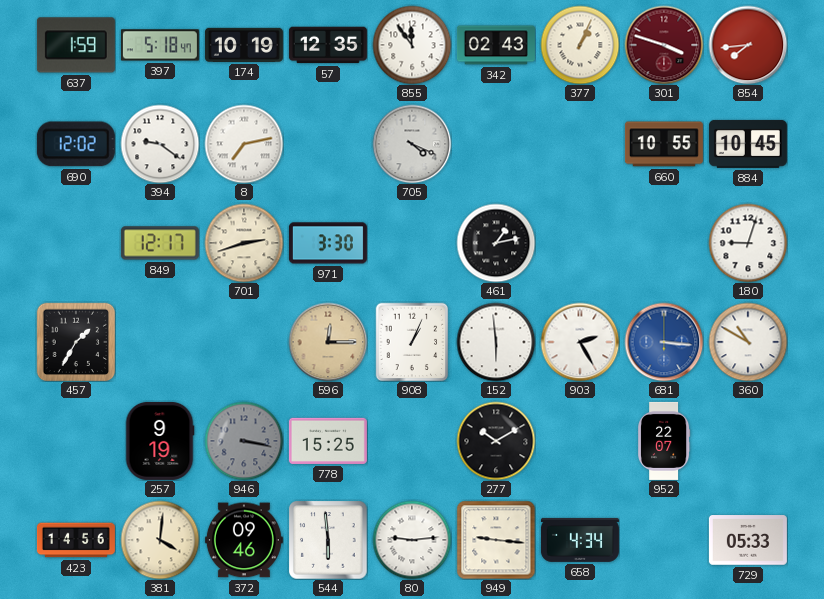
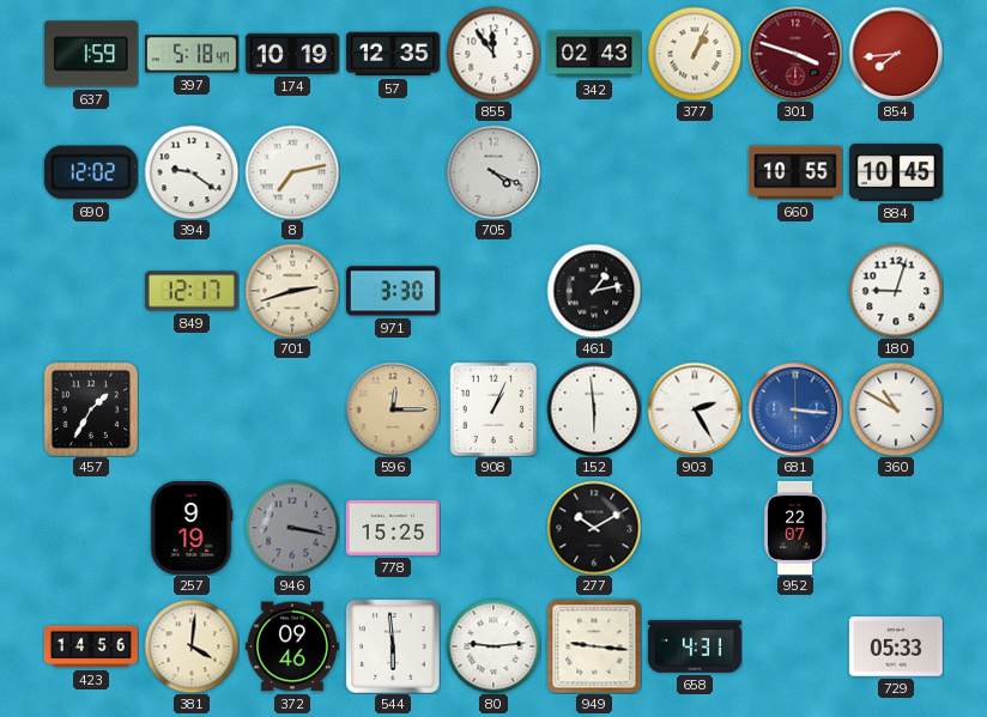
658: 4:34 -> 4:31 (695, 646)
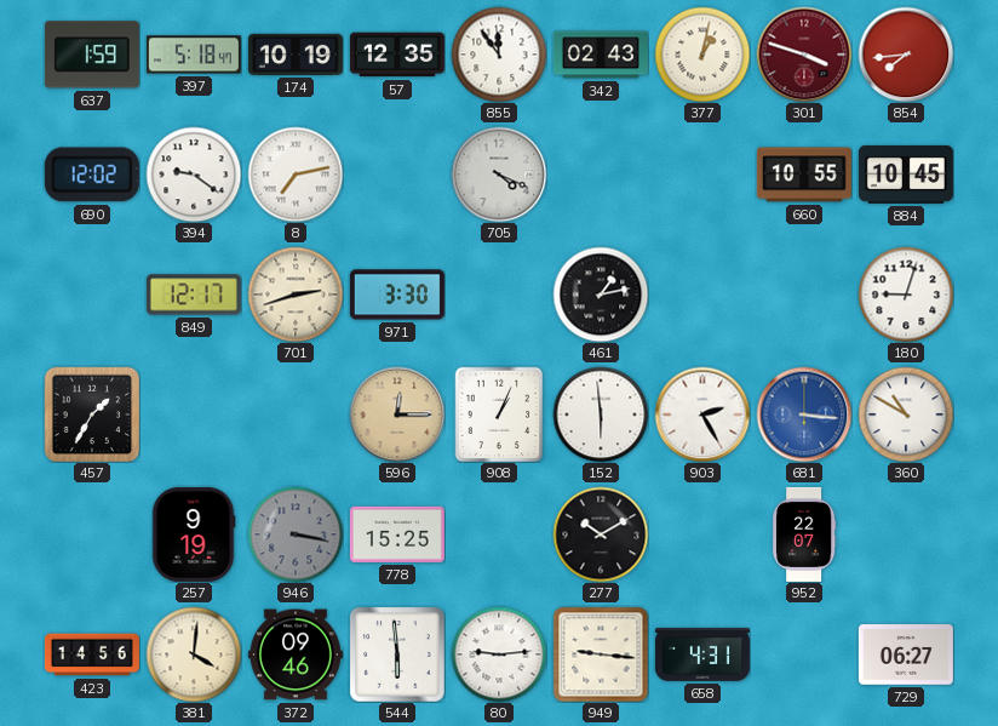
377: 1:04 -> 1:02 (702, 55)
729: 05:33 -> 06:27 (906, 654)
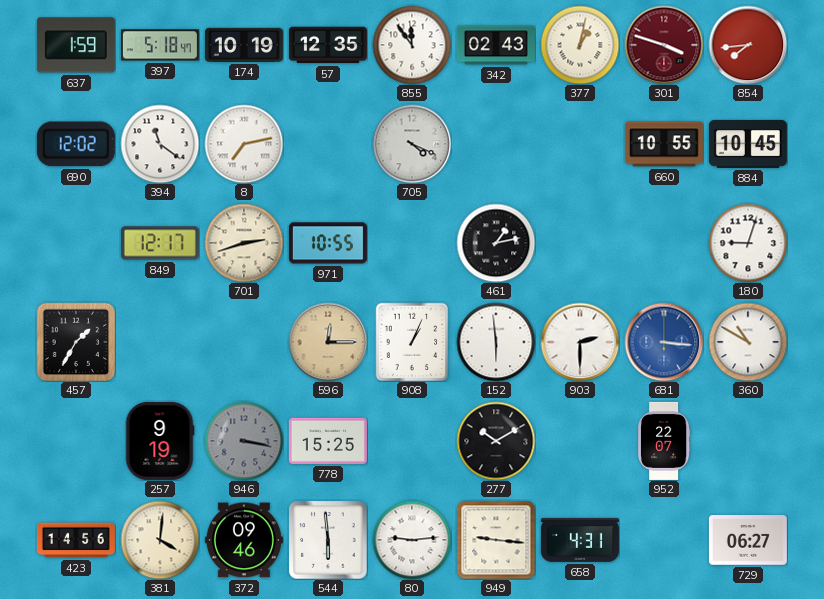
394: 9:21 -> 11:21 (160, 144)
971: 3:30 -> 10:55 (328, 243)
903: 2:25 -> 2:30 (580, 342)
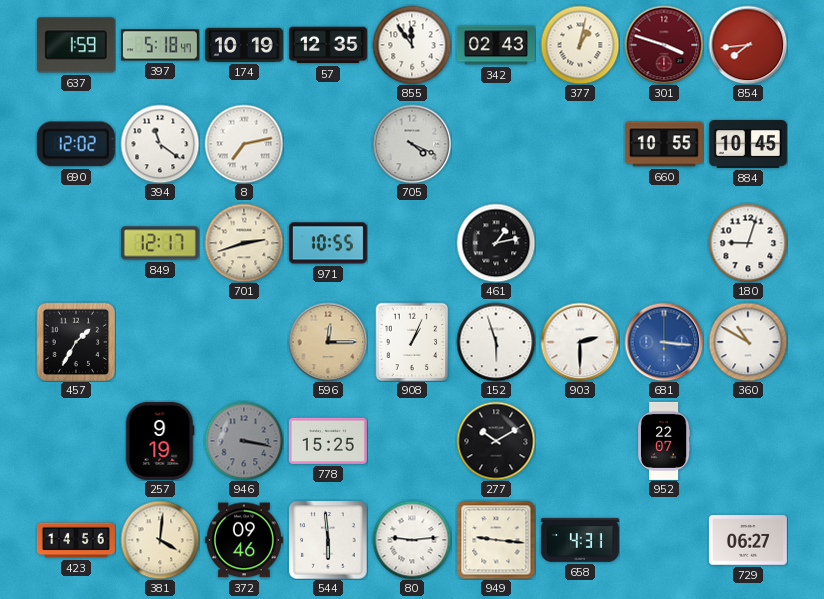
152: 5:59 -> 5:57 (496, 342)
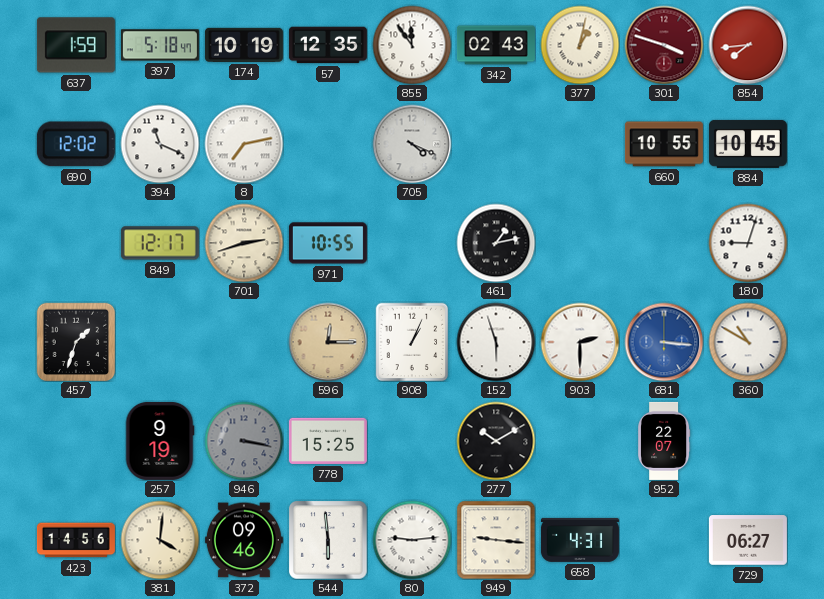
394: 11:21 -> 11:19 (160, 144)
457: 1:35 -> 1:33 (76, 342)
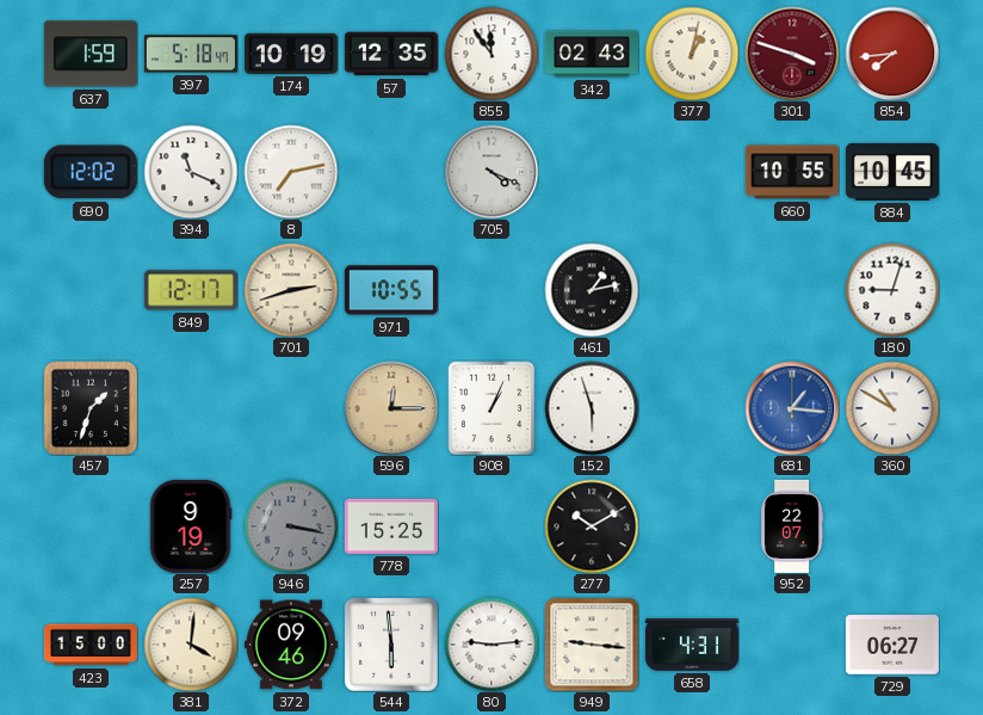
903: 2:30 -> none (580, 342)
681: 3:16 -> 1:16 (792, 408)
423: 14:56 -> 15:00 (91, 645)
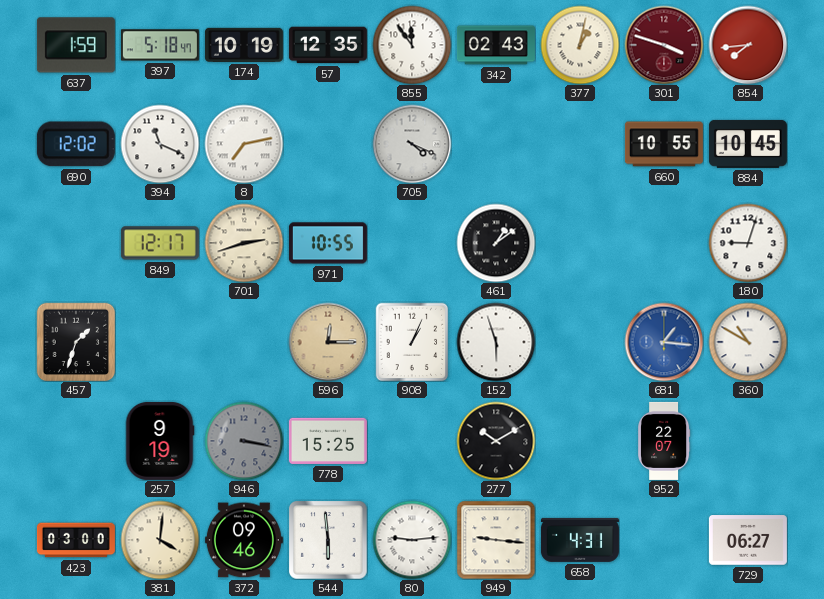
461: 1:13 -> 1:09 (496, 243)
423: 15:00 -> 03:00 (76, 540)
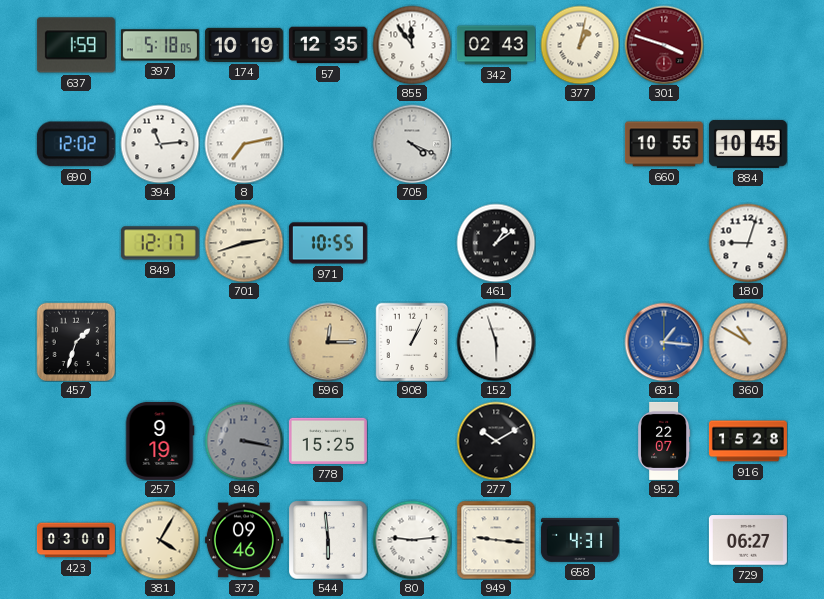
397: 5:18:47 -> 5:18:05 (160, 45)
854: 7:44 -> none (748, 45)
394: 11:19 -> 11:14 (160, 144)
916: none -> 15:28 (748, 441)
381: 4:01 -> 4:05 (160, 540)
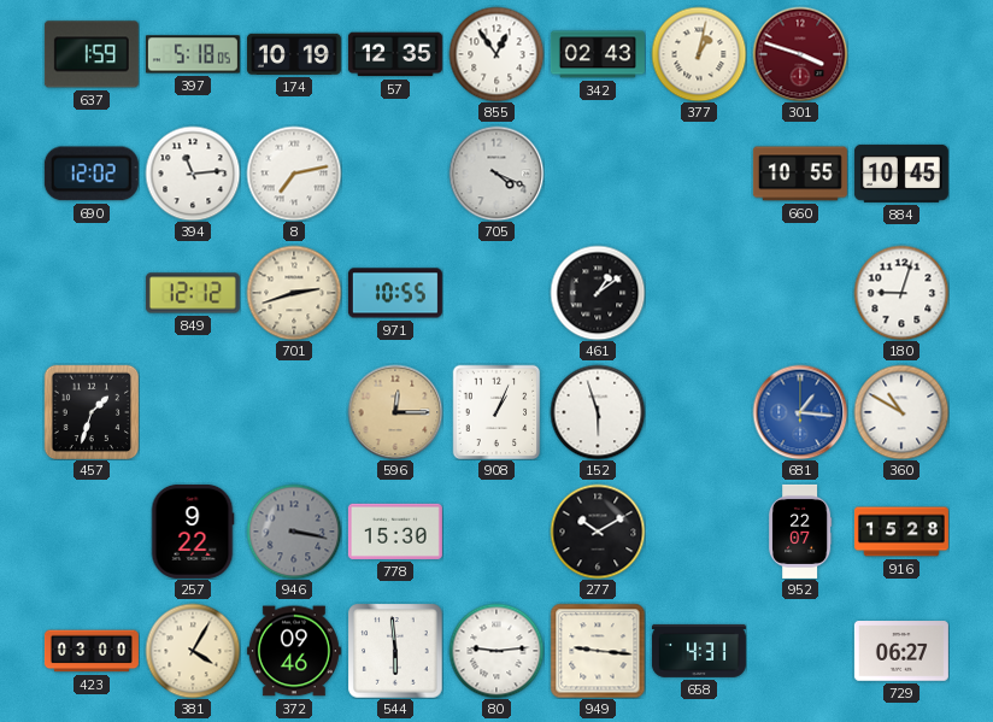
855: 11:54 -> 12:54 (497, 54)
849: 12:17 -> 12:12 (193, 293)
257: 9:19 -> 9:22 (193, 532)
778: 15:25 -> 15:30 (395, 532)
